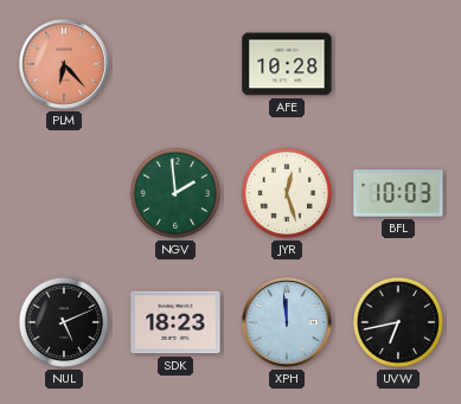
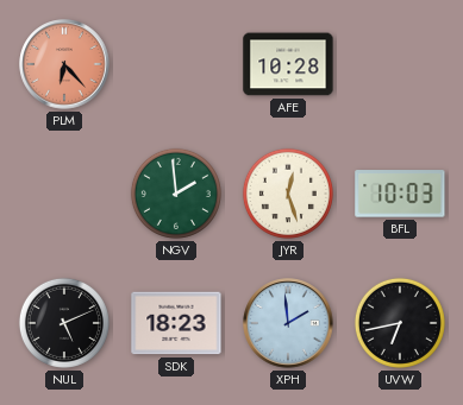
XPH: 11:59 -> 1:59 (288, 323)
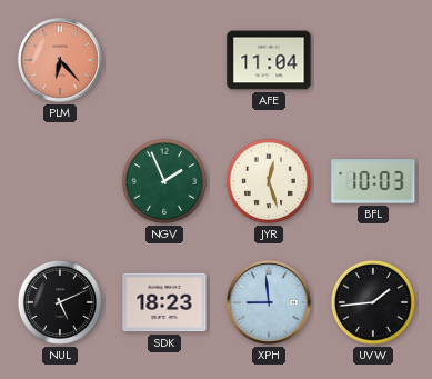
AFE: 10:28 -> 11:04 (269, 60)
NGV: 1:59 -> 1:56 (164, 181)
XPH: 1:59 -> 8:59 (269, 302)
UVW: 6:43 -> 1:44 (373, 302)
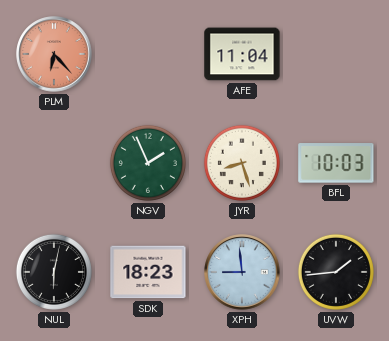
JYR: 12:27 -> 8:27 (242, 163)
NUL: 5:11 -> 6:02 (54, 272)
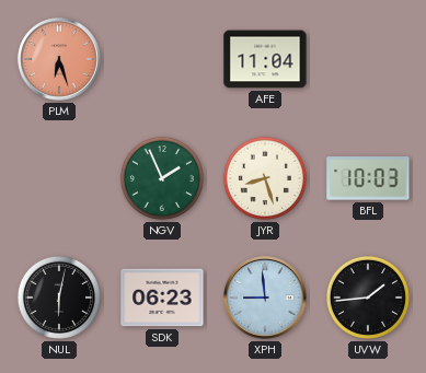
PLM: 6:23 -> 6:27 (59, 59)
SDK: 18:23 -> 06:23 (162, 298)
